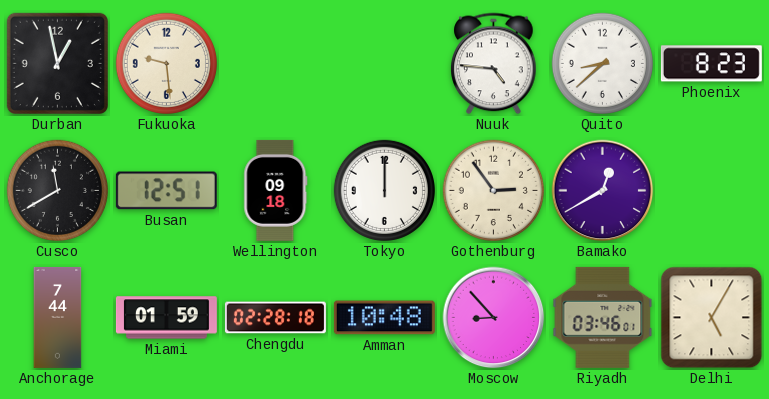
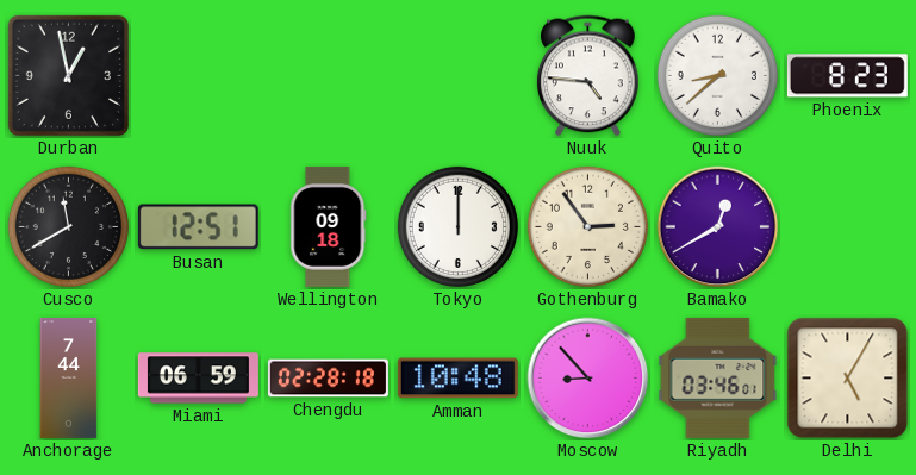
Fukuoka: 9:29 -> none (166, 63)
Miami: 01:59 -> 06:59 (198, 379)
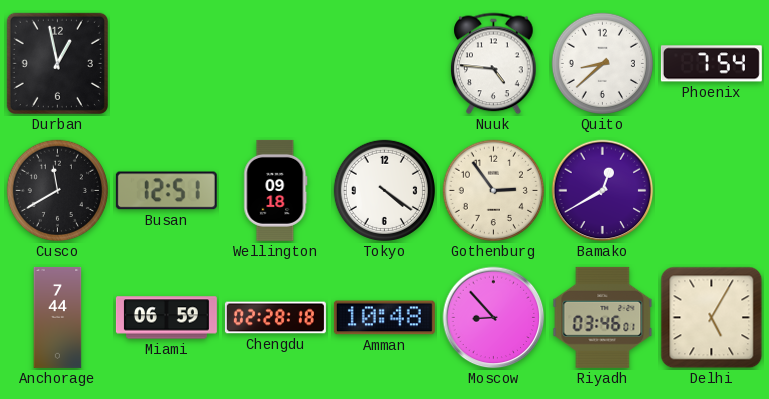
Phoenix: 8:23 -> 7:54 (711, 64)
Tokyo: 12:00 -> 4:21 (384, 190)
